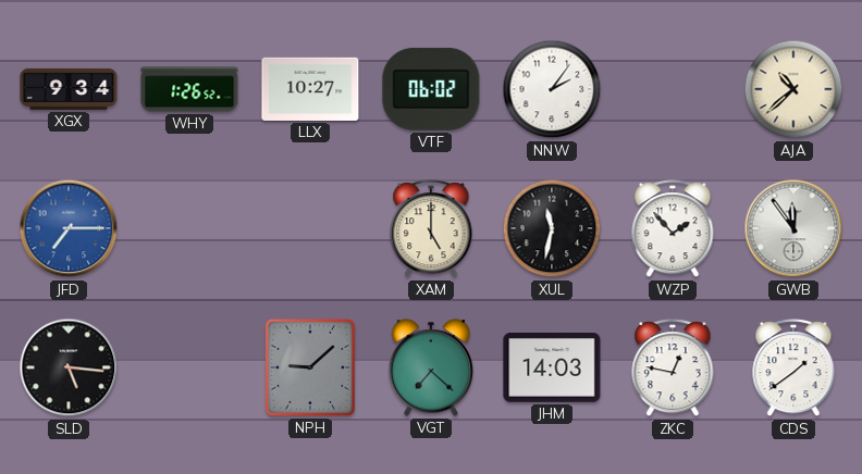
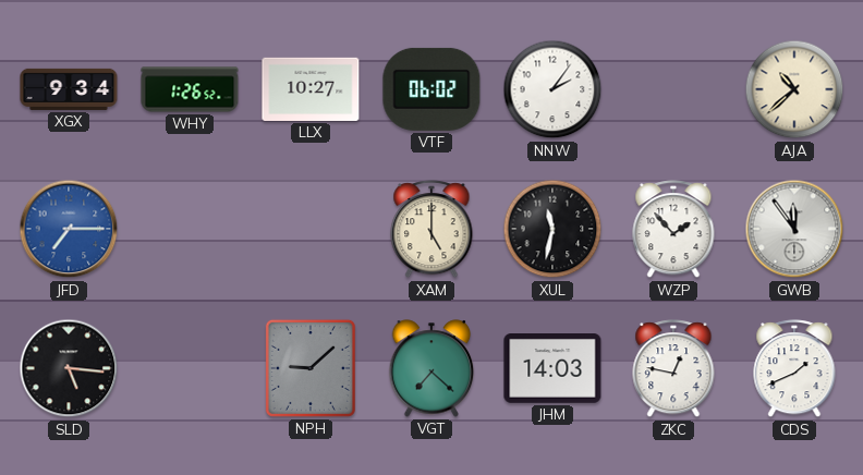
CDS: 1:39 -> 1:41 (794, 369)
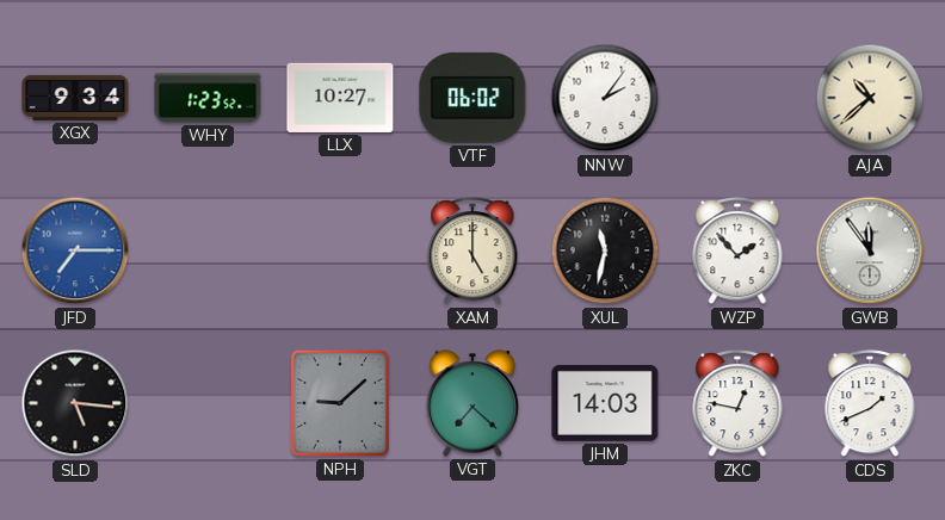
WHY: 1:26 -> 1:23 (208, 98)
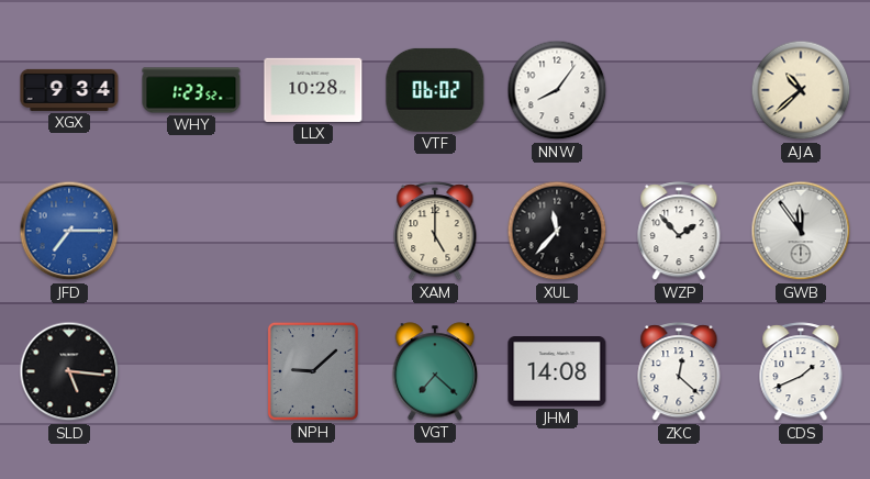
LLX: 10:27 -> 10:28 (313, 90)
NNW: 2:06 -> 8:06 (557, 90)
XUL: 11:32 -> 11:37 (557, 231)
JHM: 14:03 -> 14:08 (557, 372)
ZKC: 12:47 -> 12:22 (679, 372)
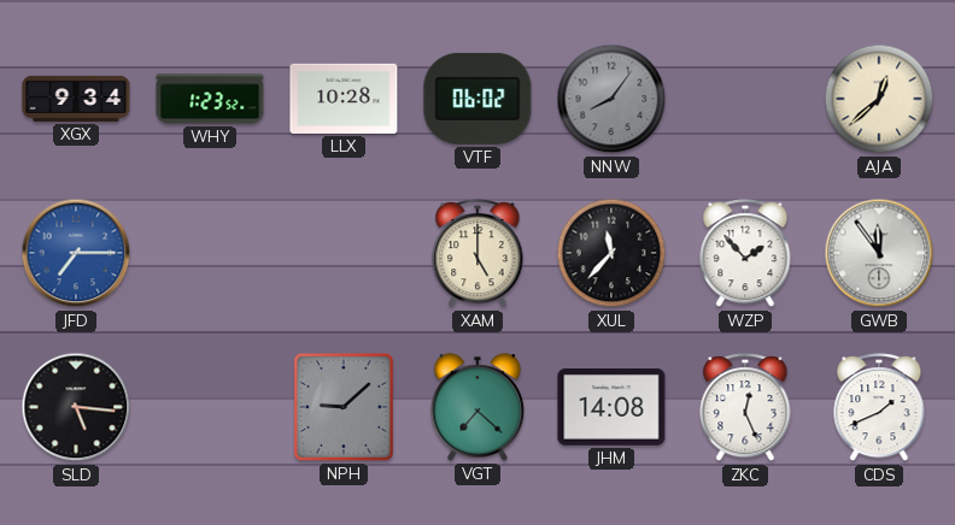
NNW dial: white -> grey (611, 99)
AJA: 10:38 -> 12:38 (879, 99)
ZKC: 12:22 -> 12:26 (745, 408)
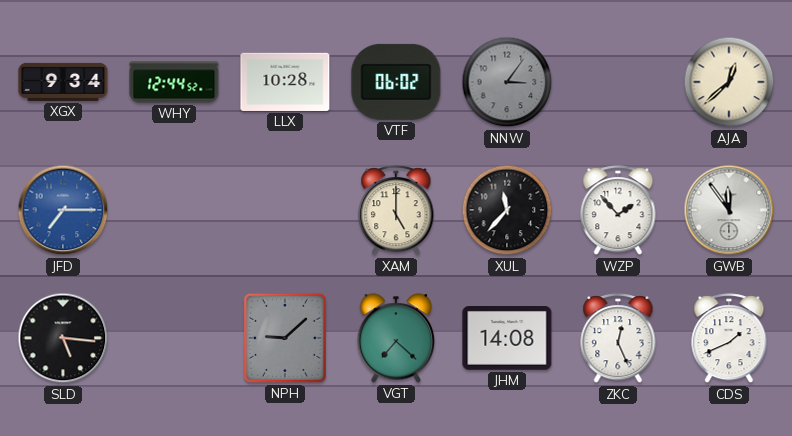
WHY: 1:23 -> 12:44 (174, 82)
NNW: 8:06 -> 3:06 (507, 82)
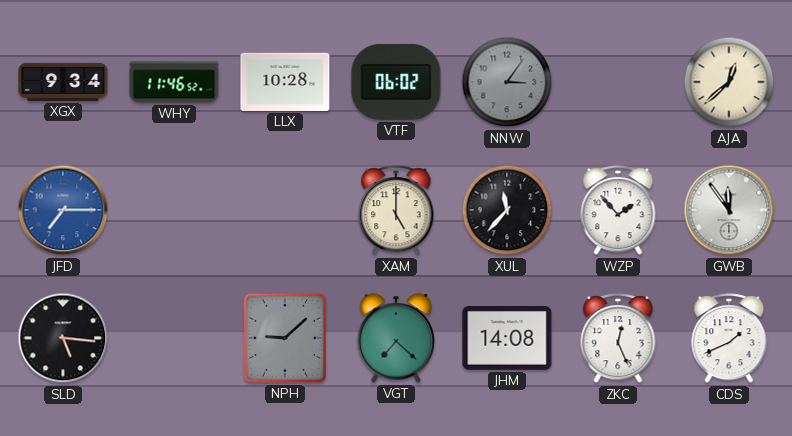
WHY: 12:44 -> 11:46 (174, 82)
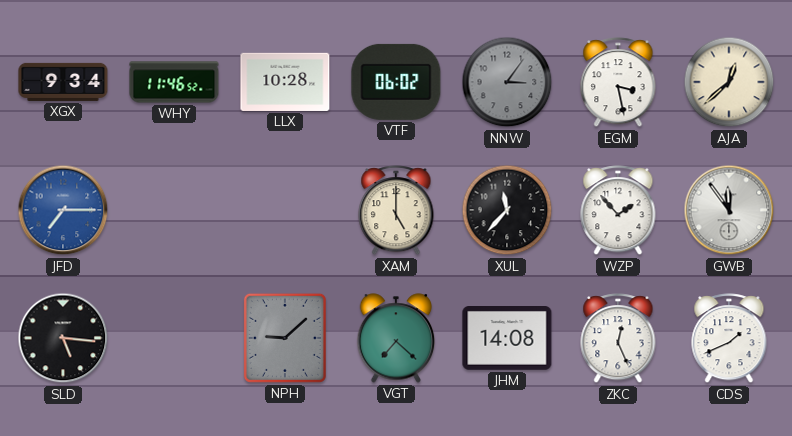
EGM: none -> 3:28 (618, 83)
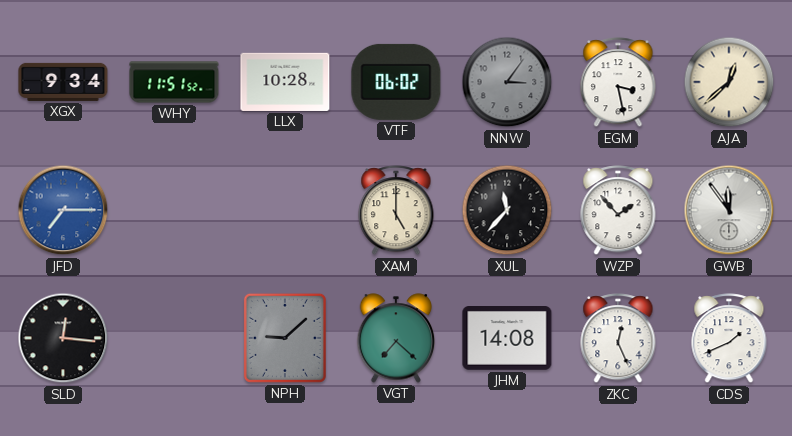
WHY: 11:46 -> 11:51 (174, 82)
SLD: 5:16 -> 12:16 (63, 338)
